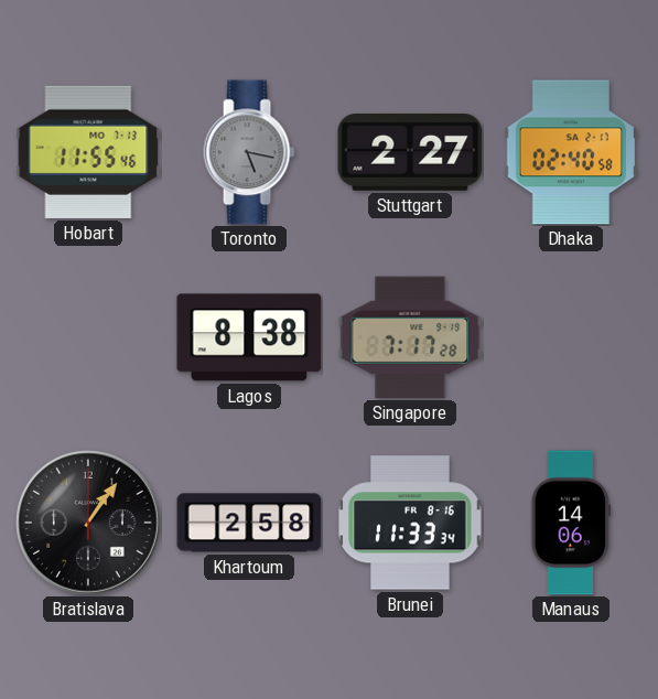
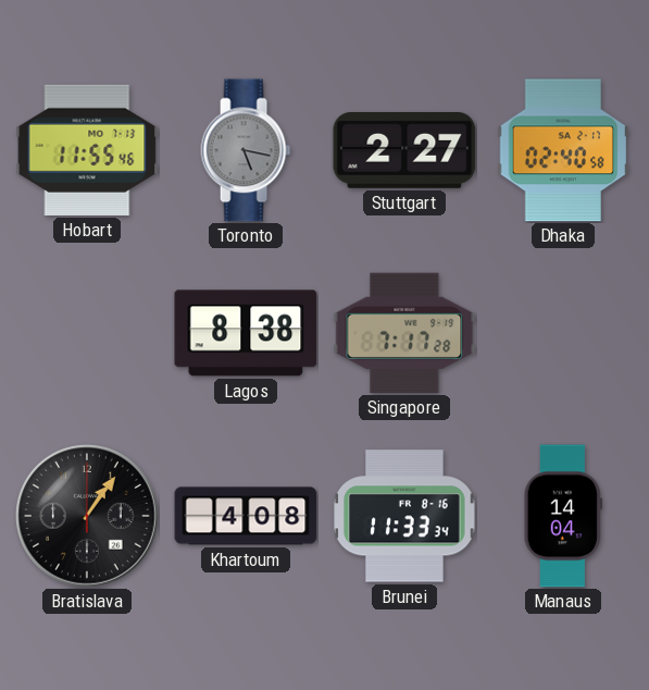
Khartoum: 2:58 -> 4:08 (246, 516)
Manaus: 14:06 -> 14:04 (563, 516)
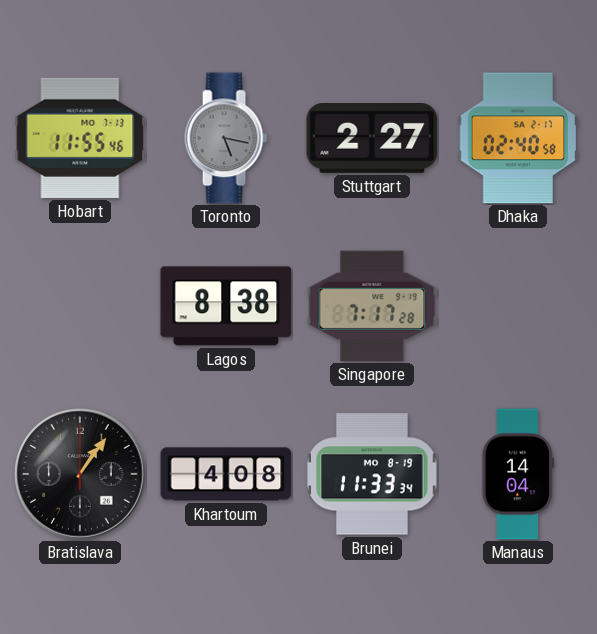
Brunei date: FR 8-16 -> MO 8-19 (372, 474)
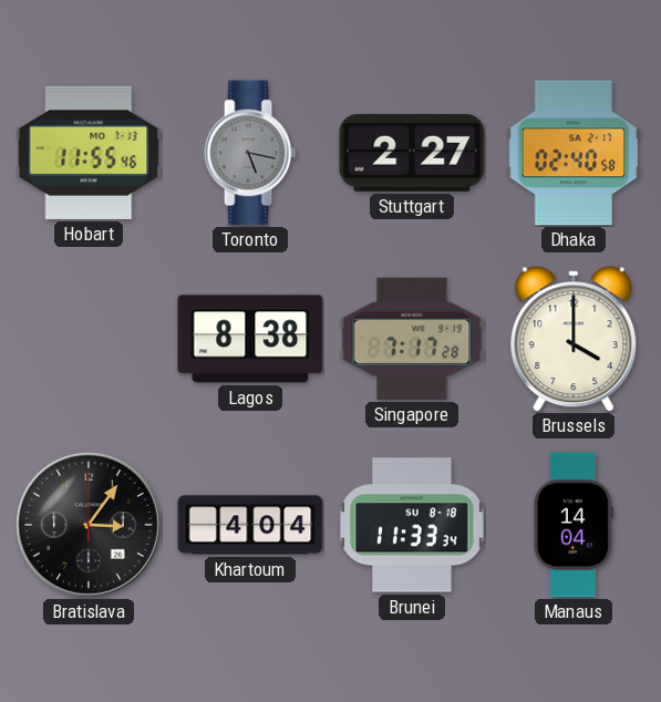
Brussels: none -> 4:00 (574, 339)
Bratislava: 1:06 -> 3:06 (90, 526)
Khartoum: 4:08 -> 4:04 (250, 525)
Brunei date: MO 8-19 -> SU 8-18 (412, 525)
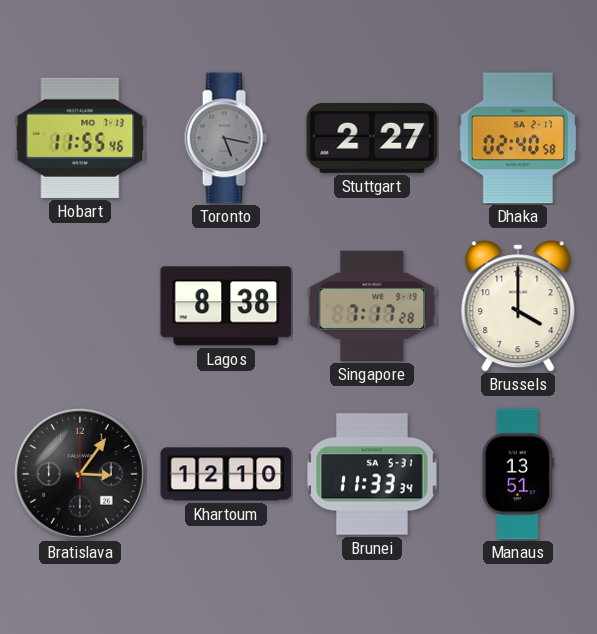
Khartoum: 4:04 -> 12:10 (226, 474)
Brunei date: SU 8-18 -> SA 5-31 (372, 474)
Manaus: 14:04 -> 13:51 (518, 474)
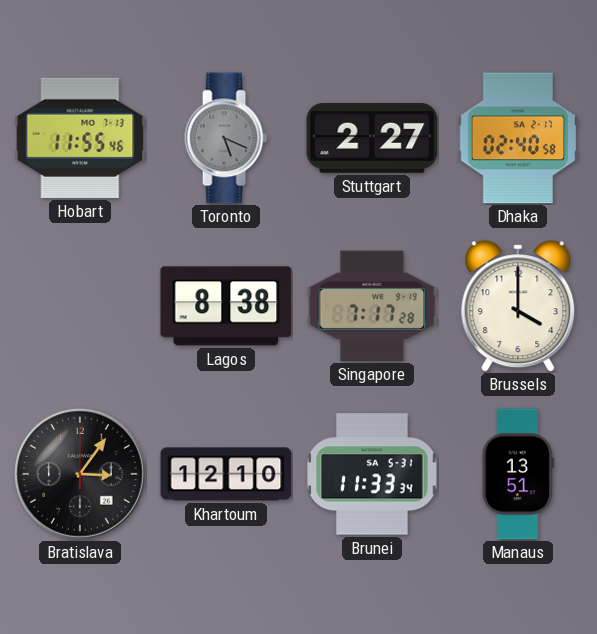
Toronto: 5:17 -> 5:19 (226, 138)
